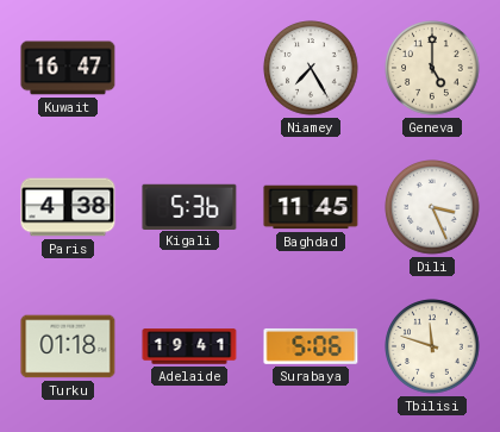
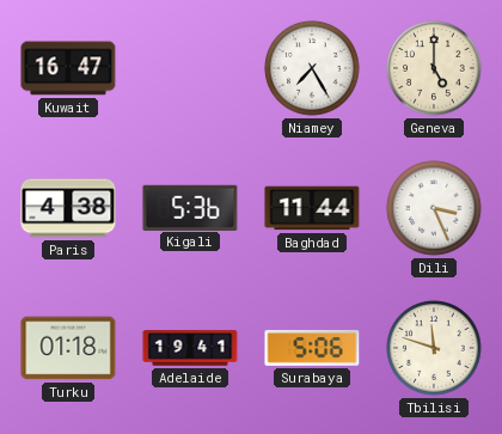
Baghdad: 11:45 -> 11:44 (312, 208)
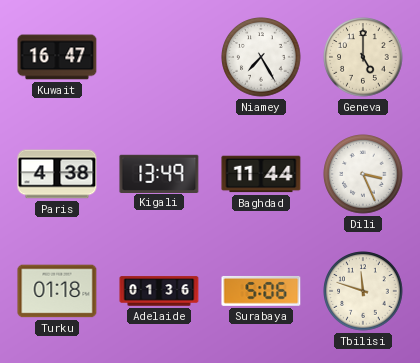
Kigali: 5:36 -> 13:49 (159, 173)
Adelaide: 19:41 -> 01:36 (159, 291)
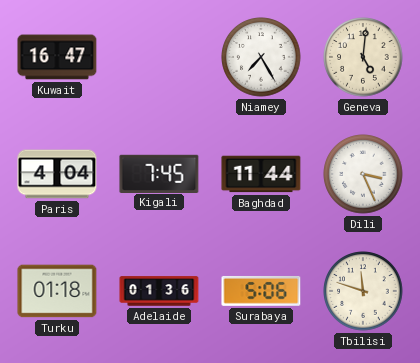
Geneva: 5:00 -> 5:01 (363, 57)
Paris: 4:38 -> 4:04 (57, 174)
Kigali: 13:49 -> 7:45 (159, 173)
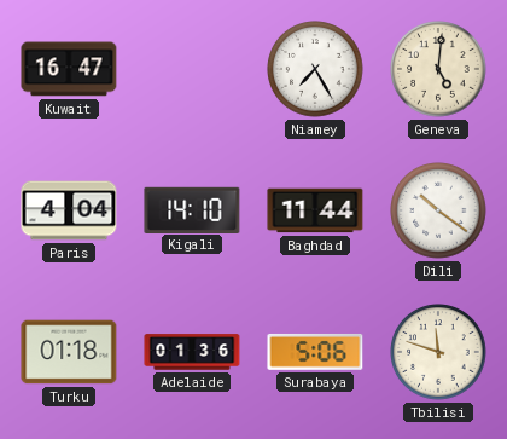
Kigali: 7:45 -> 14:10 (192, 209)
Dili: 3:26 -> 10:21 (438, 210)
